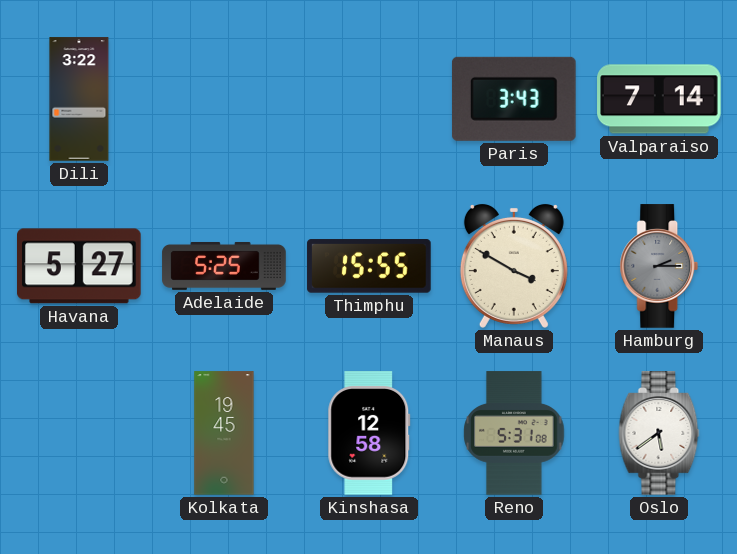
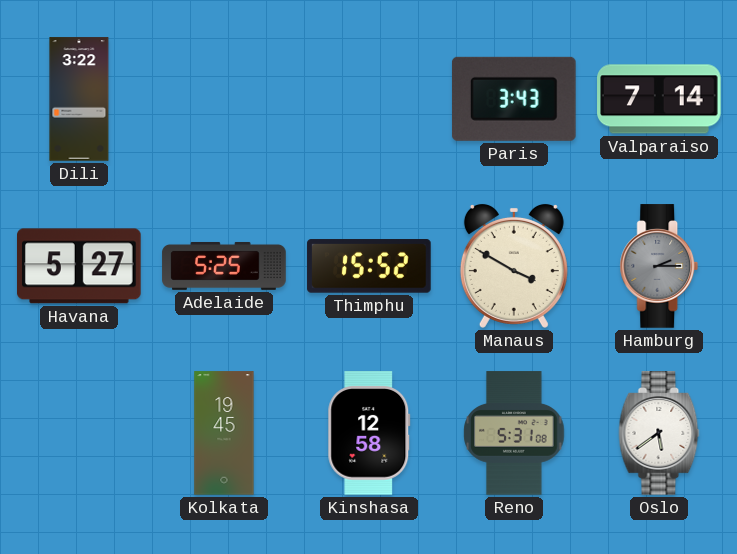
Thimphu: 15:55 -> 15:52 (369, 266)
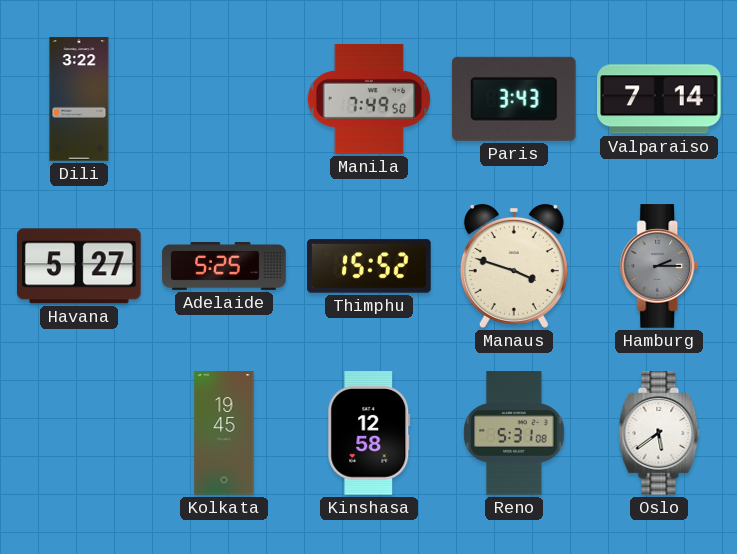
Manila: none -> 7:49 (369, 99)
Manaus: 3:50 -> 3:48 (514, 266)
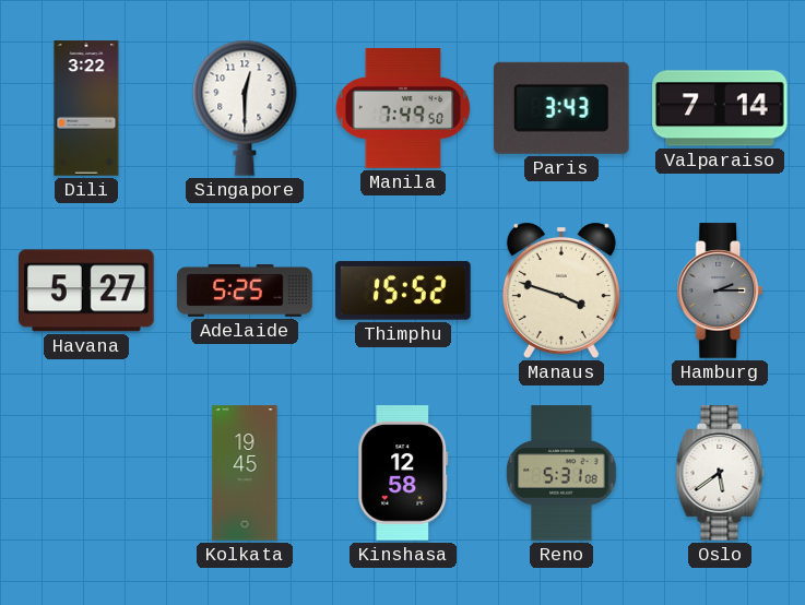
Singapore: none -> 12:30 (245, 108)
